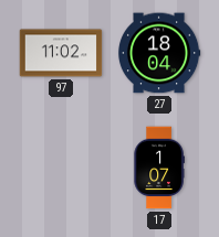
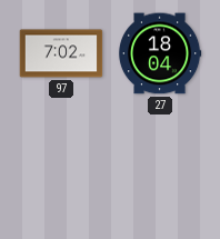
97: 11:02 -> 7:02 (61, 53)
17: 1:07 -> none (159, 168)
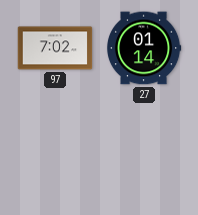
27: 18:04 -> 01:14 (144, 48)
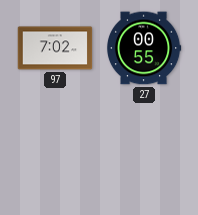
27: 01:14 -> 00:55 (144, 48)
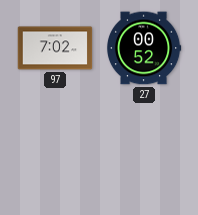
27: 00:55 -> 00:52 (144, 48)
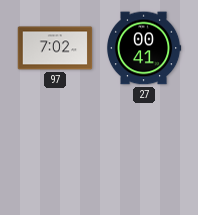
27: 00:52 -> 00:41 (144, 48)
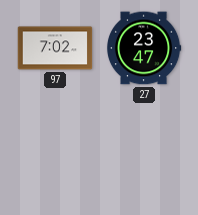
27: 00:41 -> 23:47 (144, 48)
